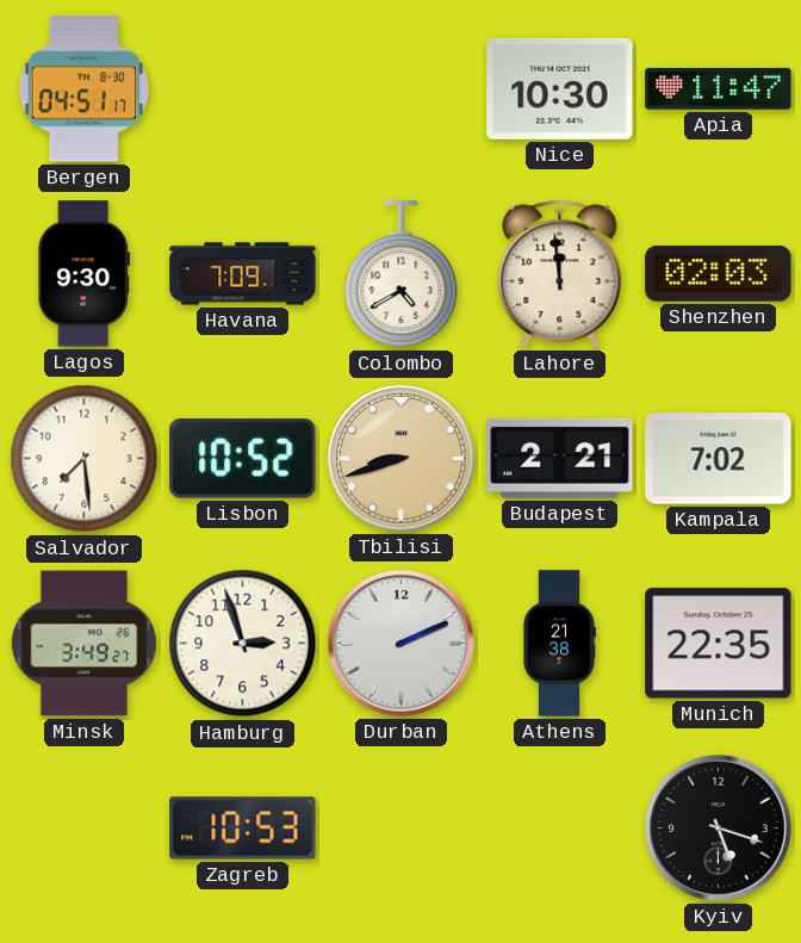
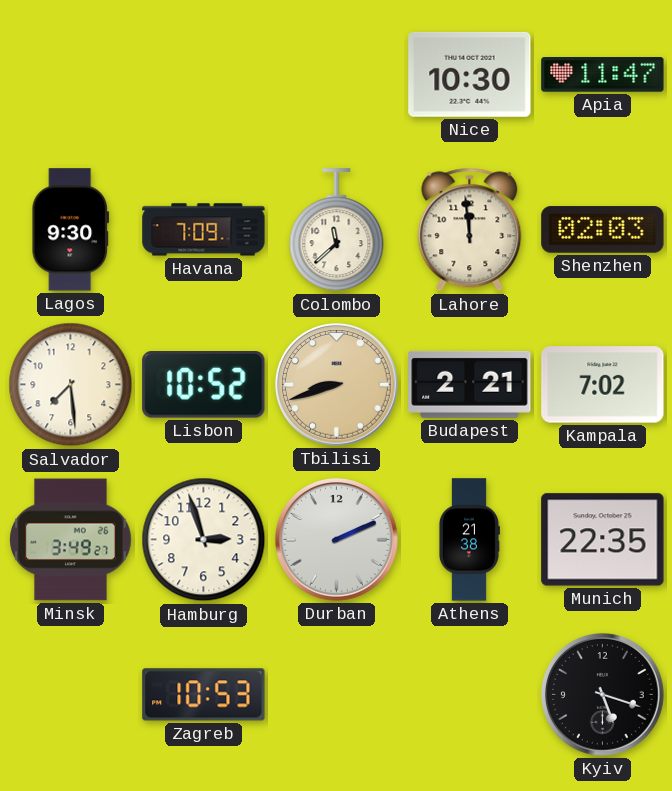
Bergen: 04:51 -> none (85, 89)
Colombo: 4:40 -> 11:38 (337, 230)
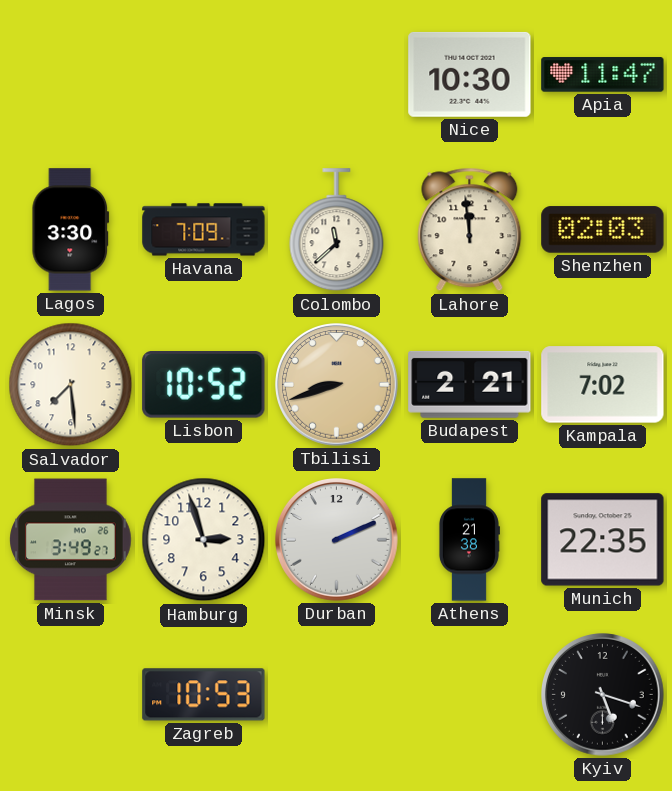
Lagos: 9:30 -> 3:30 (71, 230)
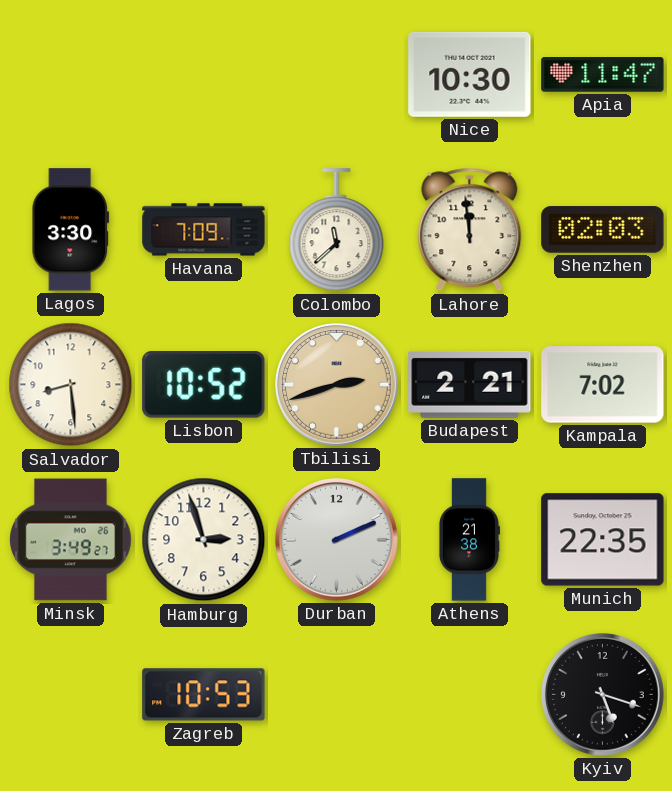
Salvador: 7:29 -> 8:29 (71, 385)
Tbilisi: 8:42 -> 2:42 (337, 385)
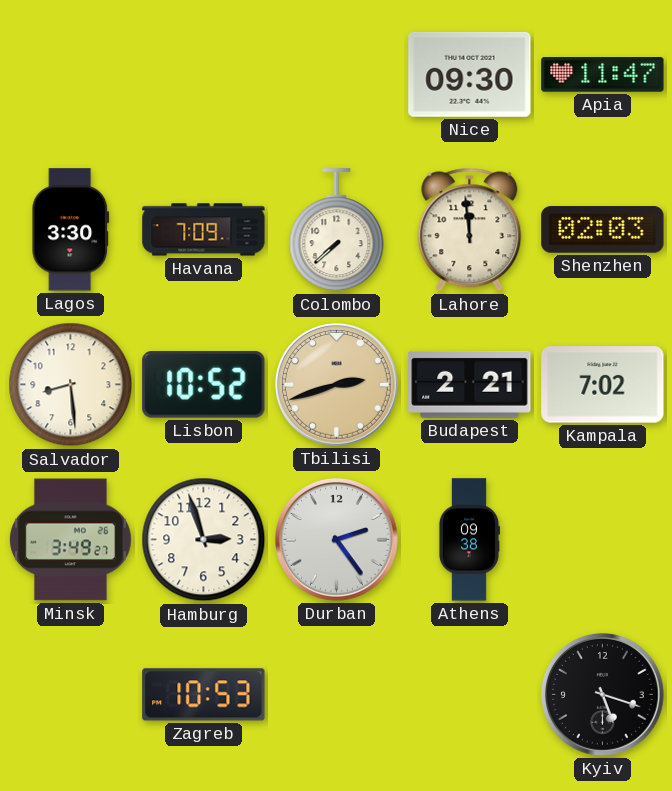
Nice: 10:30 -> 09:30 (470, 74)
Colombo: 11:38 -> 7:38 (337, 230)
Durban: 2:11 -> 2:24 (337, 540)
Athens: 21:38 -> 09:38 (469, 540)
Munich: 22:35 -> none (603, 540)
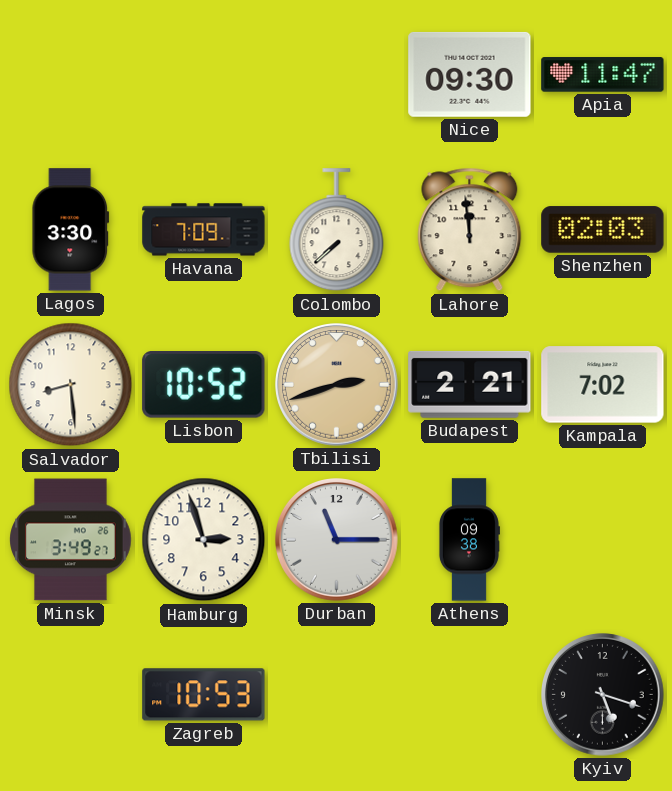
Durban: 2:24 -> 11:15 (337, 540)
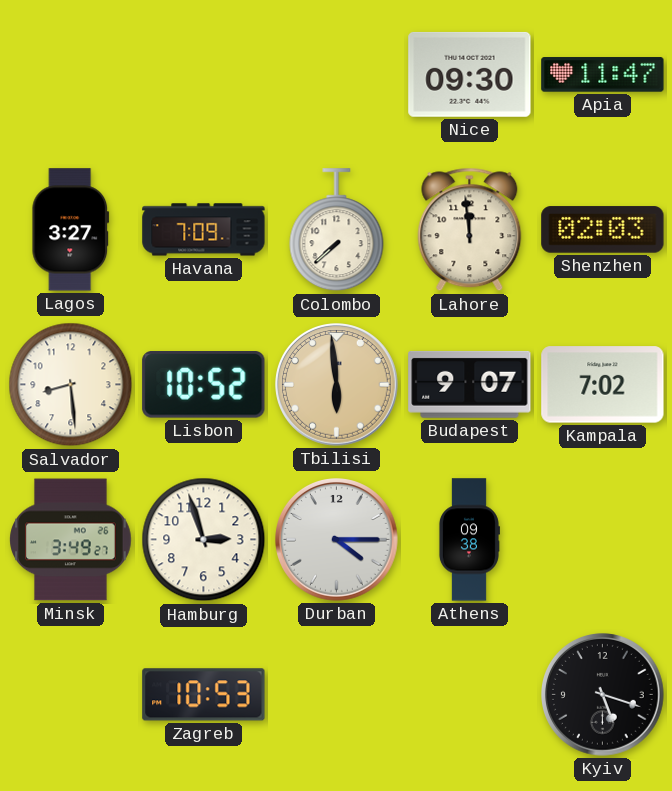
Lagos: 3:30 -> 3:27 (71, 230)
Tbilisi: 2:42 -> 5:59 (337, 385)
Budapest: 2:21 -> 9:07 (470, 384)
Durban: 11:15 -> 4:15 (337, 540)
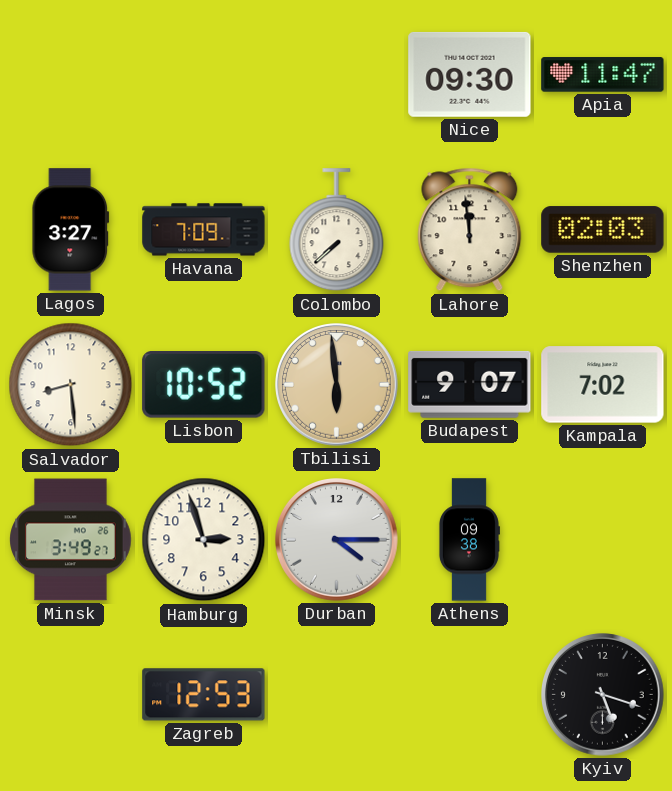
Zagreb: 10:53 -> 12:53 (204, 695)
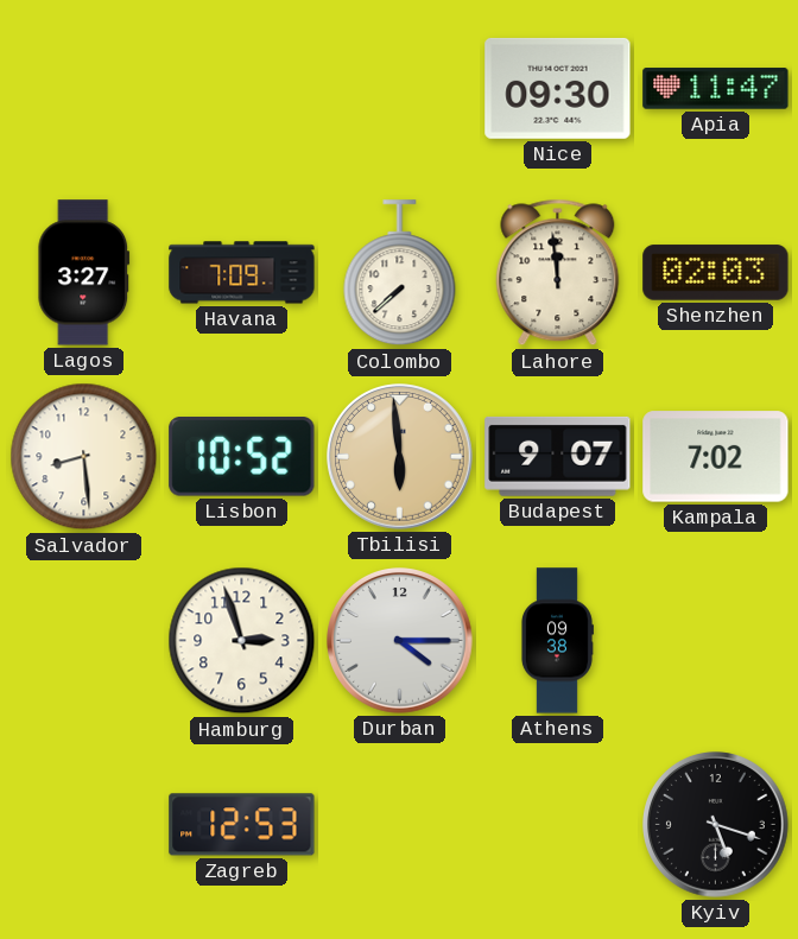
Minsk: 3:49 -> none (71, 540)
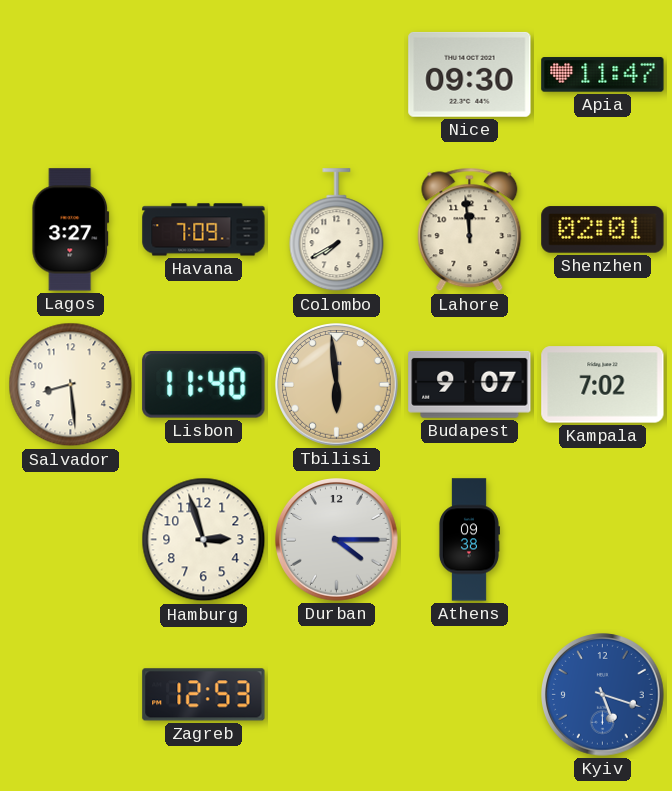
Colombo: 7:38 -> 7:40 (337, 230)
Shenzhen: 02:03 -> 02:01 (603, 230)
Lisbon: 10:52 -> 11:40 (204, 385)
Kyiv dial: black -> blue (603, 695)
